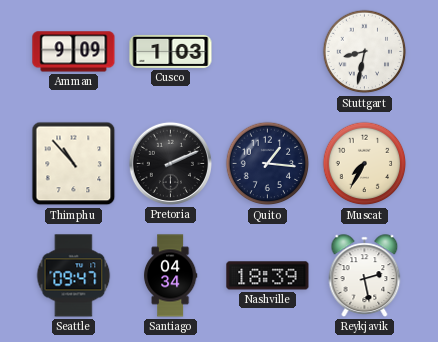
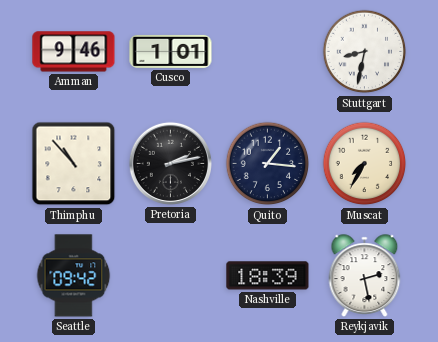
Amman: 9:09 -> 9:46 (74, 52)
Cusco: 1:03 -> 1:01 (171, 51)
Pretoria: 2:11 -> 2:13 (170, 163)
Seattle: 09:47 -> 09:42 (74, 276)
Santiago: 04:34 -> none (170, 276)
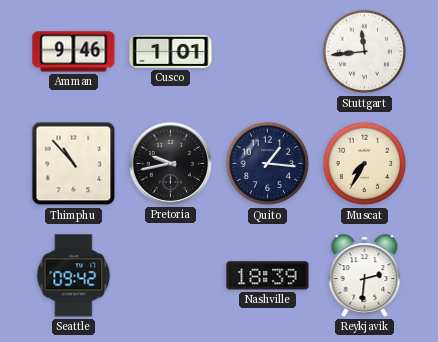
Stuttgart: 8:32 -> 11:44 (365, 52)
Pretoria: 2:13 -> 9:43 (170, 163)
Reykjavik: 2:28 -> 2:31 (365, 276)
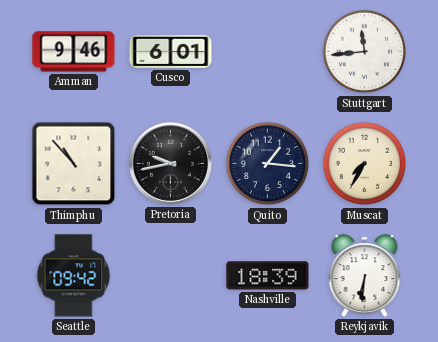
Cusco: 1:01 -> 6:01 (171, 51)
Reykjavik: 2:31 -> 6:31 (365, 276)
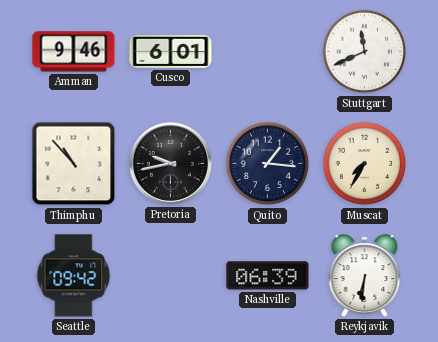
Stuttgart: 11:44 -> 11:41 (365, 52)
Nashville: 18:39 -> 06:39 (268, 276)
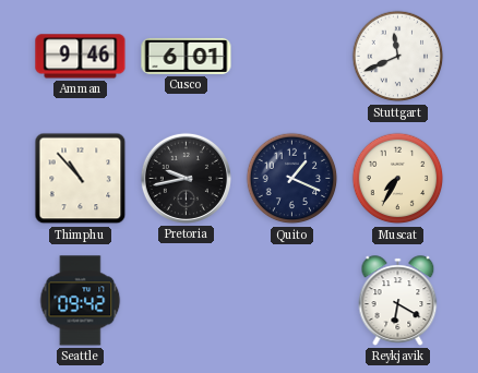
Quito: 1:16 -> 1:19 (292, 179)
Nashville: 06:39 -> none (268, 276)
Reykjavik: 6:31 -> 6:20 (398, 301)
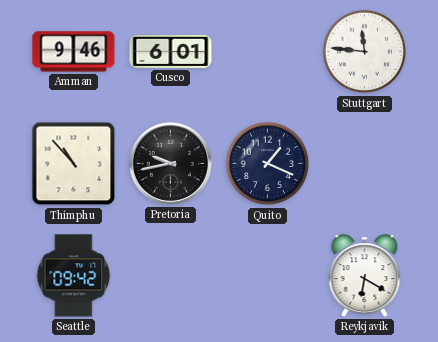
Stuttgart: 11:41 -> 11:46 (365, 52)
Muscat: 7:35 -> none (398, 179)
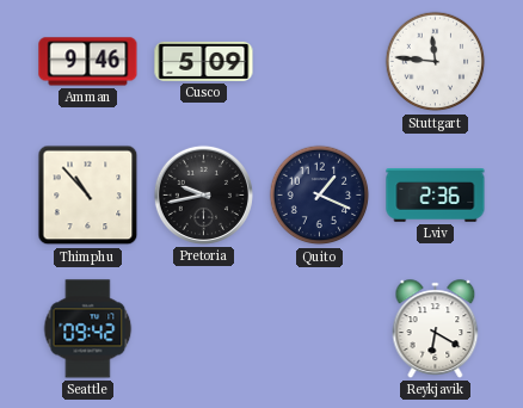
Cusco: 6:01 -> 5:09 (204, 61)
Lviv: none -> 2:36 (436, 196)
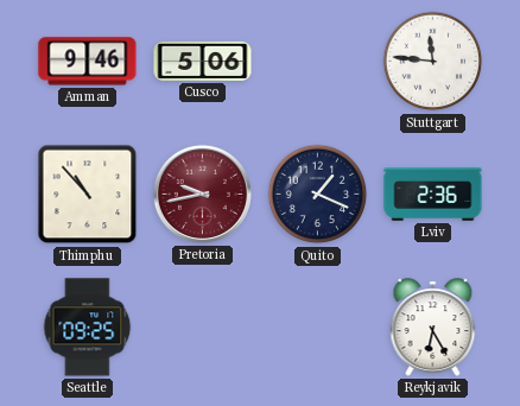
Cusco: 5:09 -> 5:06 (203, 61)
Pretoria dial: black -> burgundy (202, 194)
Seattle: 09:42 -> 09:25 (88, 328)
Reykjavik: 6:20 -> 6:25 (433, 328)
